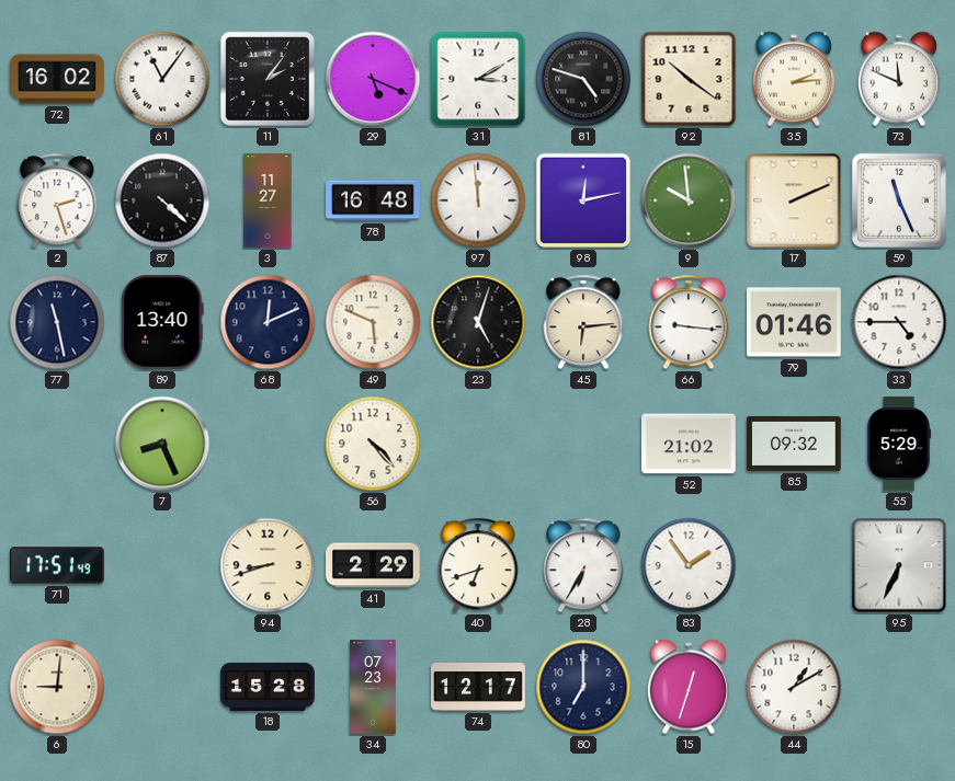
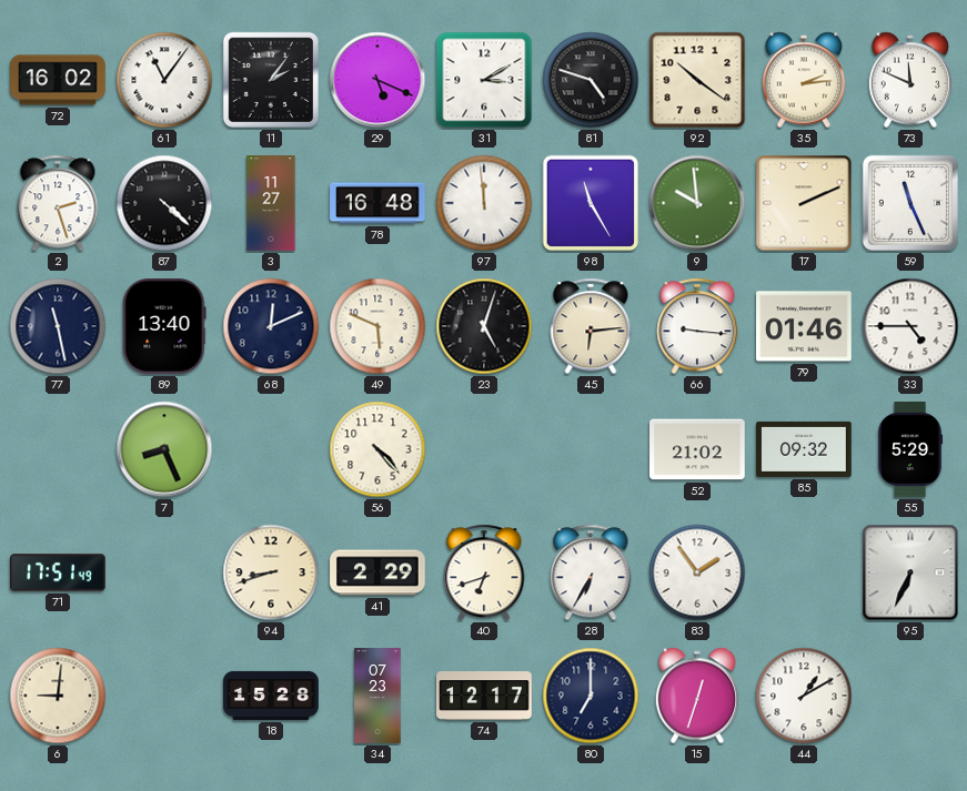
98: 12:13 -> 11:25 (591, 203)
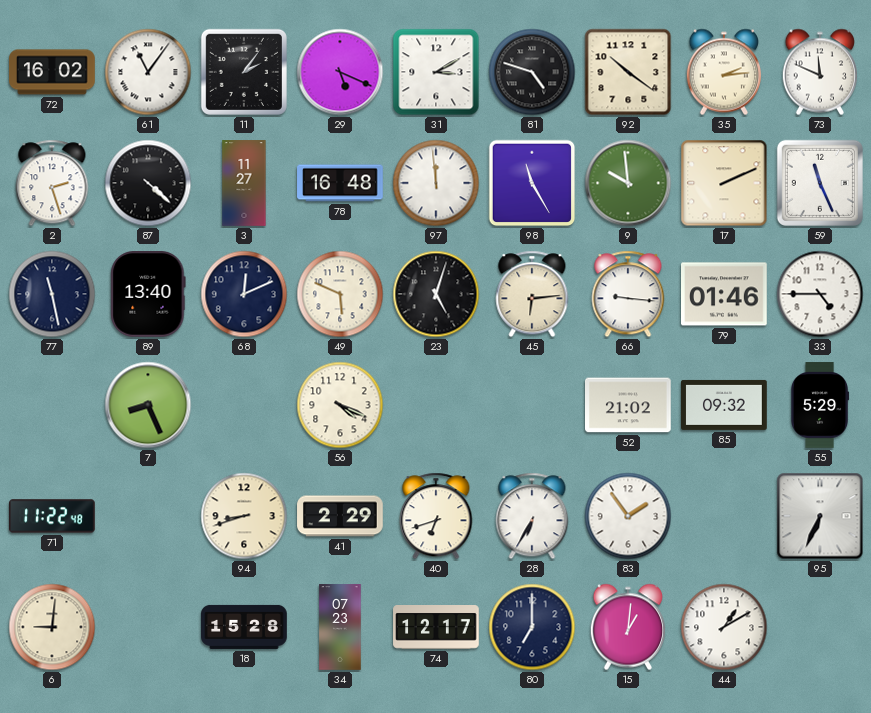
56: 4:23 -> 4:19 (340, 405)
71: 17:51 -> 11:22 (53, 516)
15: 12:33 -> 1:01 (627, 627)
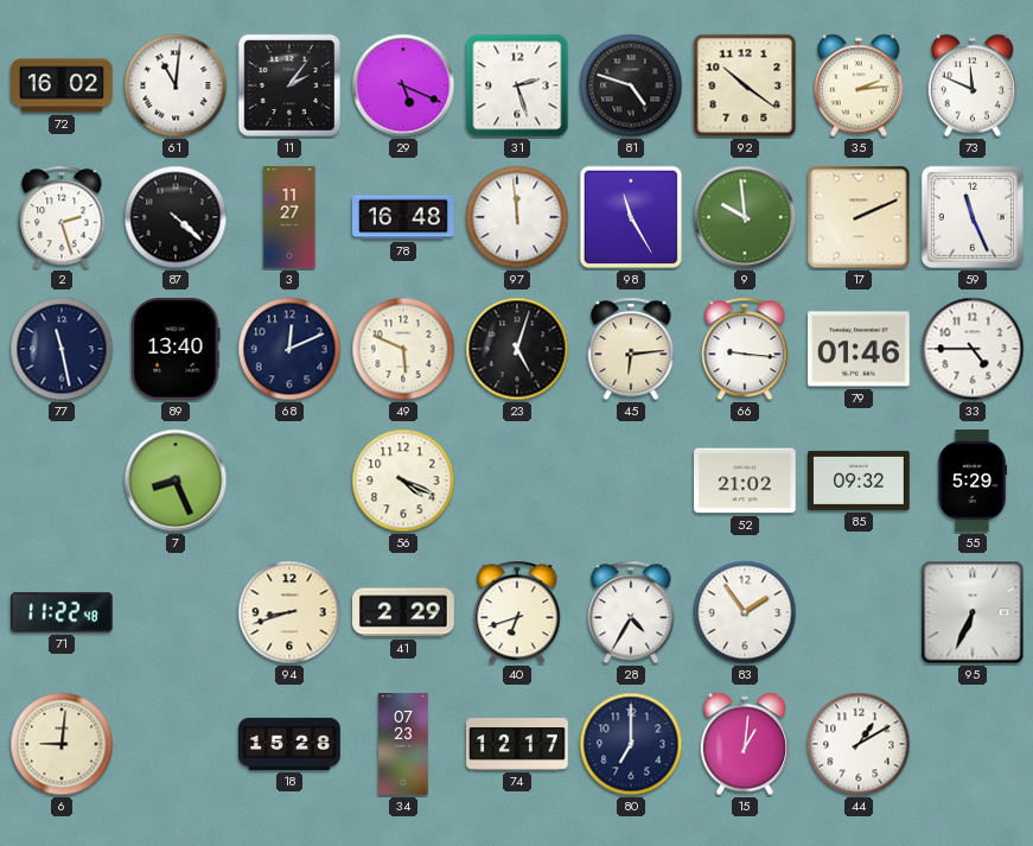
61: 11:06 -> 11:01 (176, 85)
31: 3:10 -> 2:27 (517, 85)
28: 6:35 -> 4:35 (631, 612)
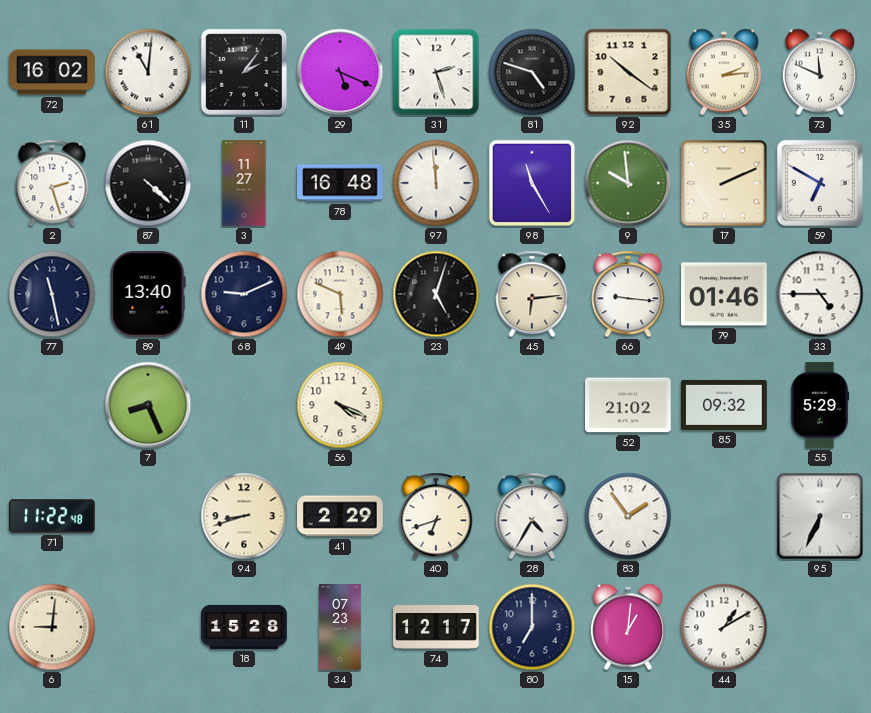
59: 11:26 -> 6:50 (820, 183)
68: 12:11 -> 9:11 (244, 294)
